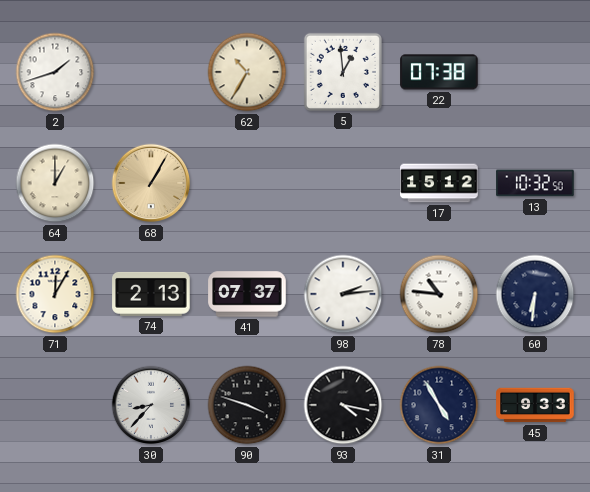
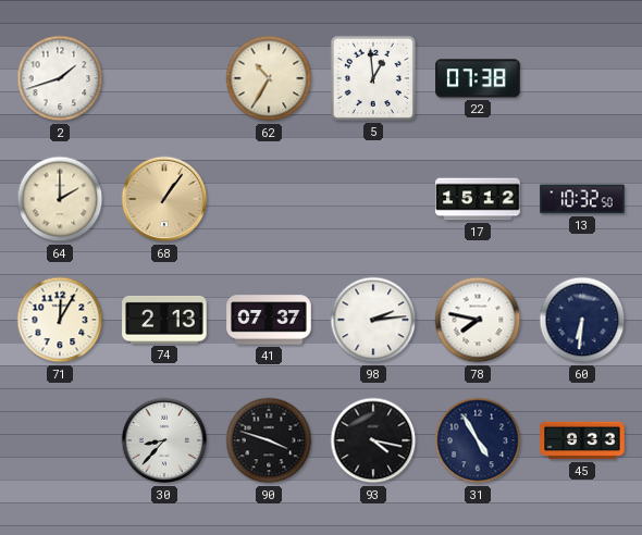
64: 1:00 -> 2:00 (60, 199)
68: 1:05 -> 1:06 (164, 199)
78: 10:46 -> 7:47 (478, 320)
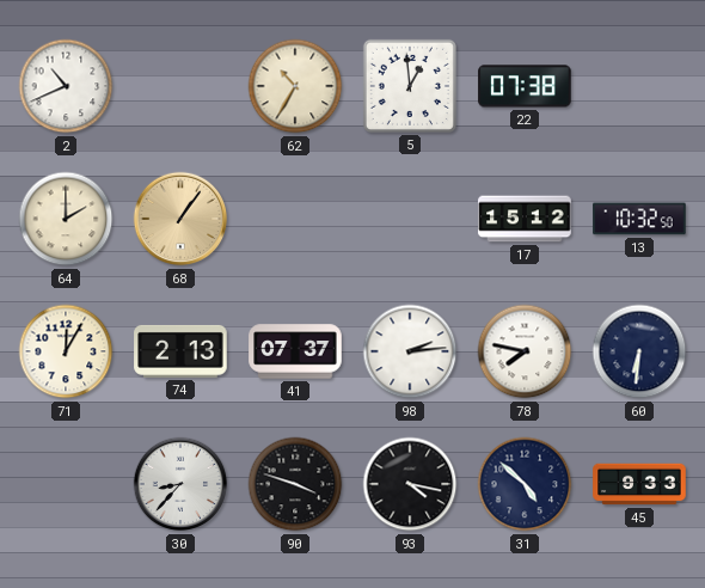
2: 1:42 -> 10:41 (66, 86)
31: 4:55 -> 4:52 (525, 484)
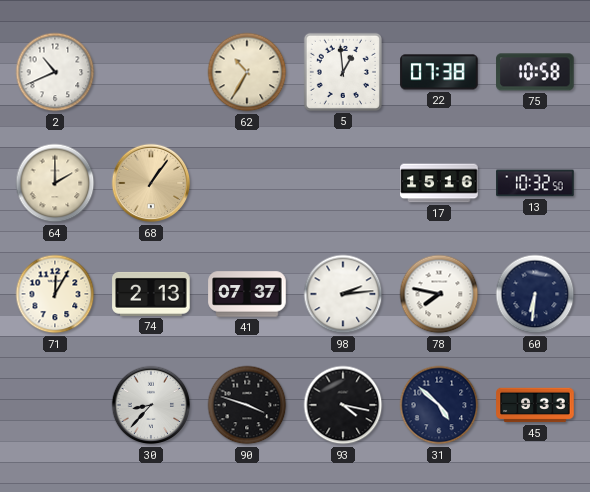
75: none -> 10:58 (535, 72)
17: 15:12 -> 15:16 (439, 183)
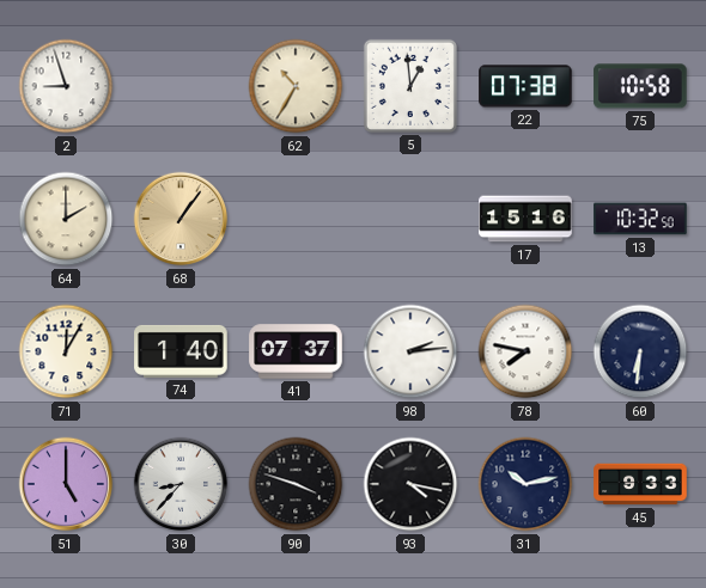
2: 10:41 -> 8:57 (66, 86)
74: 2:13 -> 1:40 (181, 351)
51: none -> 5:00 (66, 484)
31: 4:52 -> 10:13 (525, 484)
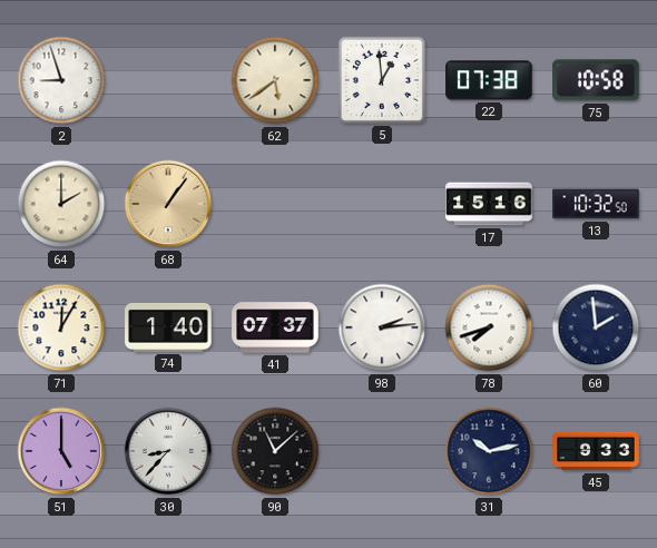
62: 10:35 -> 5:39 (275, 80)
78: 7:47 -> 7:42 (489, 327)
60: 6:31 -> 1:59 (596, 327)
90: 3:48 -> 11:08 (275, 451)
93: 4:17 -> none (410, 484)
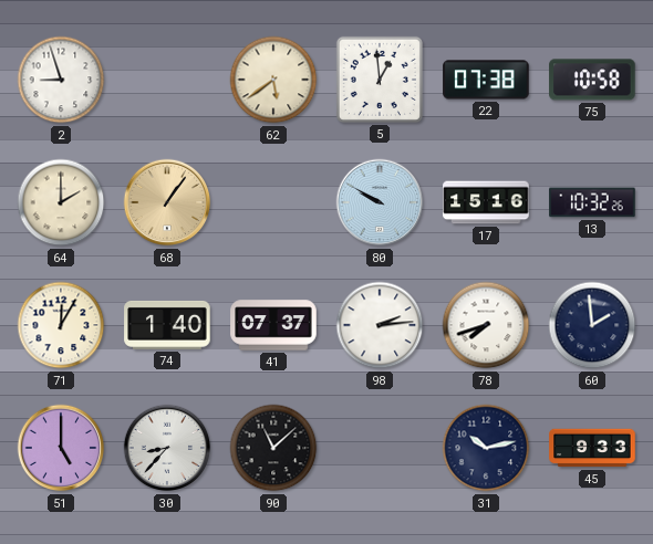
80: none -> 9:50 (380, 202)
13: 10:32:50 -> 10:32:26 (592, 202)
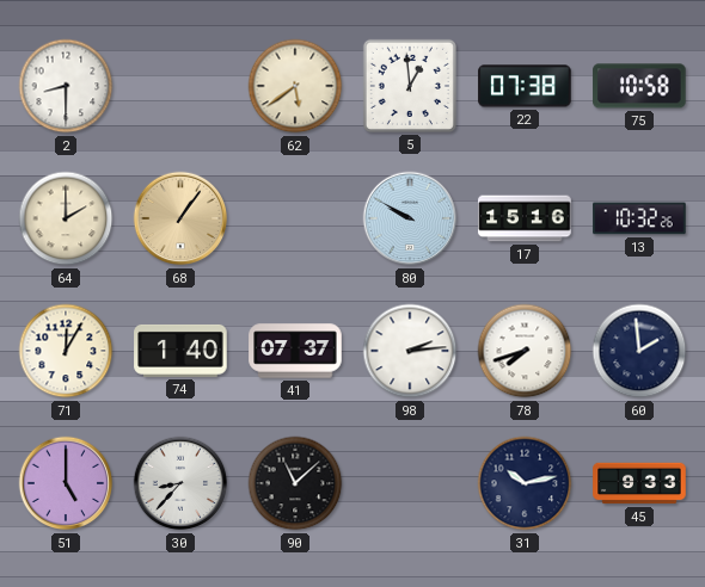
2: 8:57 -> 8:30 (66, 86)
